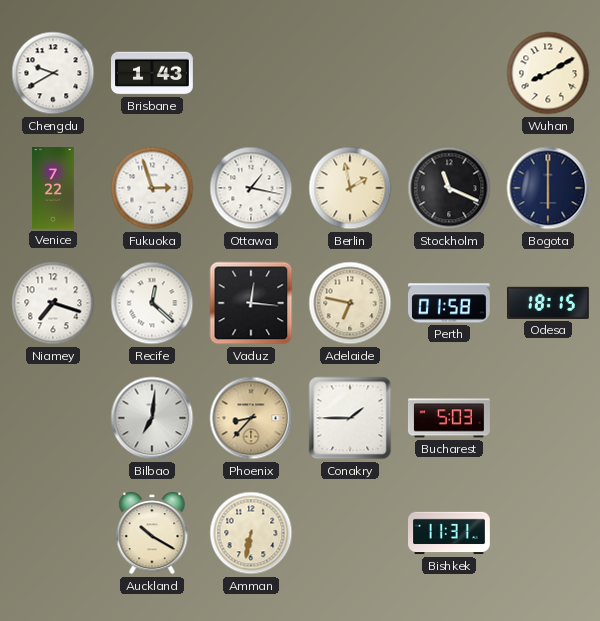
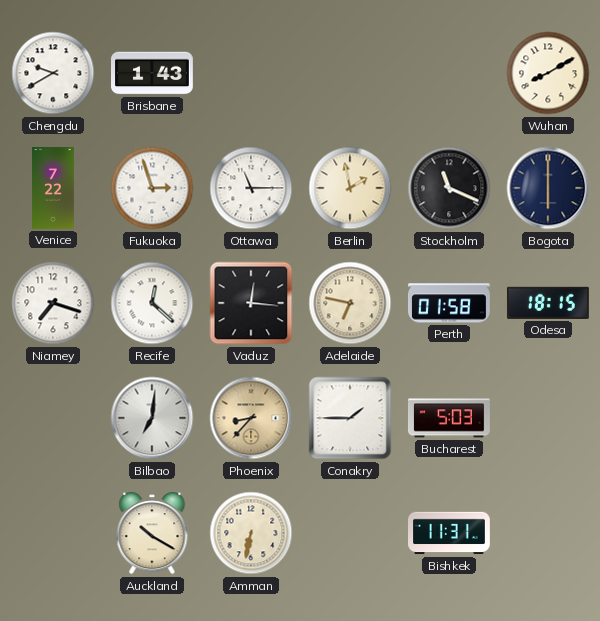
Ottawa: 1:17 -> 11:15 (251, 188)
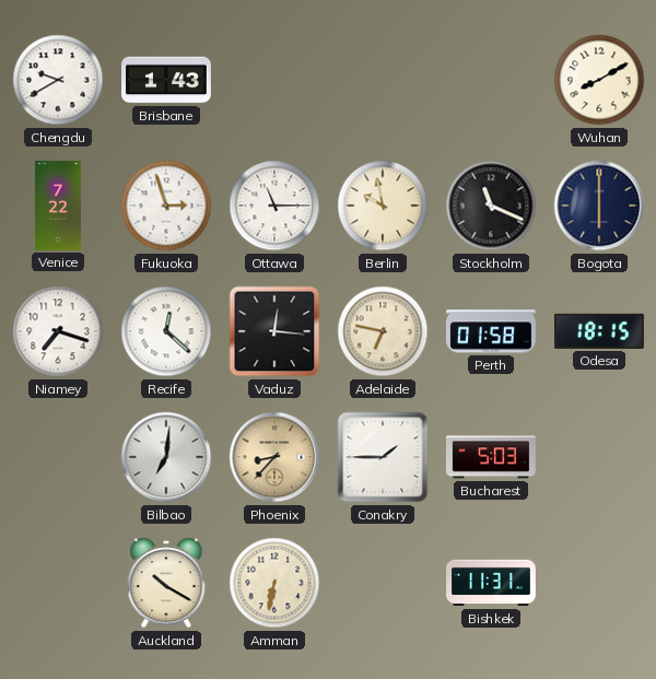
Berlin: 1:58 -> 9:58 (383, 206)
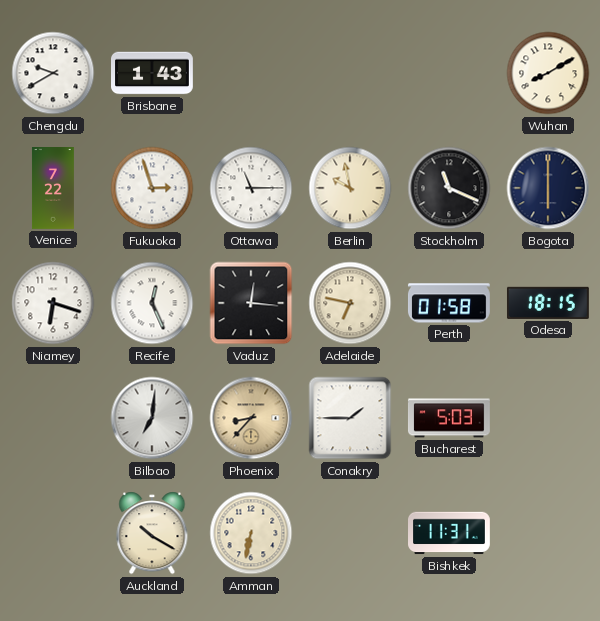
Niamey: 7:18 -> 6:18 (53, 303)
Recife: 12:22 -> 12:26 (152, 303)
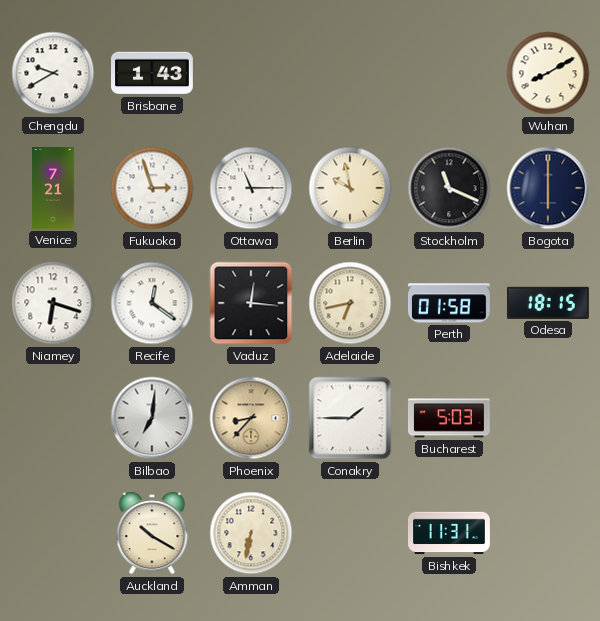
Venice: 7:22 -> 7:21 (53, 189)
Recife: 12:26 -> 12:21 (152, 303)
Adelaide: 6:47 -> 6:43 (350, 303)
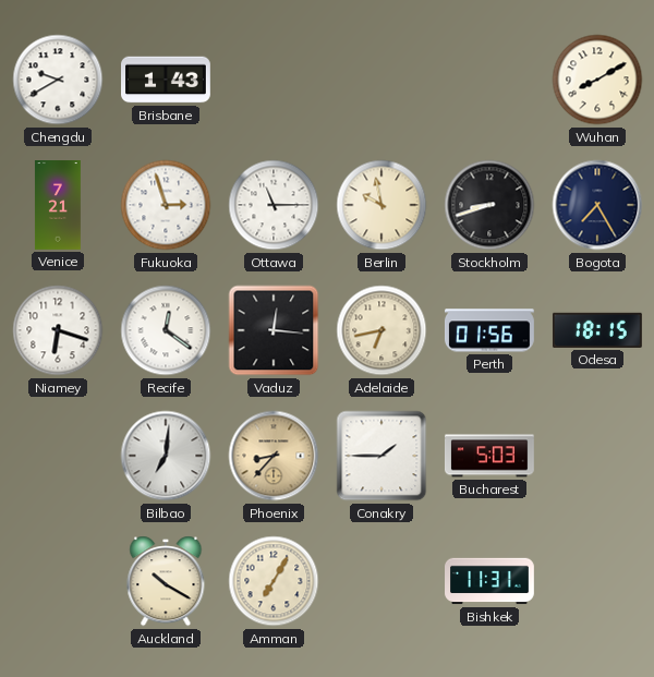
Stockholm: 11:19 -> 8:42 (489, 205)
Bogota: 6:00 -> 7:25 (597, 205)
Perth: 01:58 -> 01:56 (489, 330)
Amman: 6:32 -> 7:05 (274, 581)
